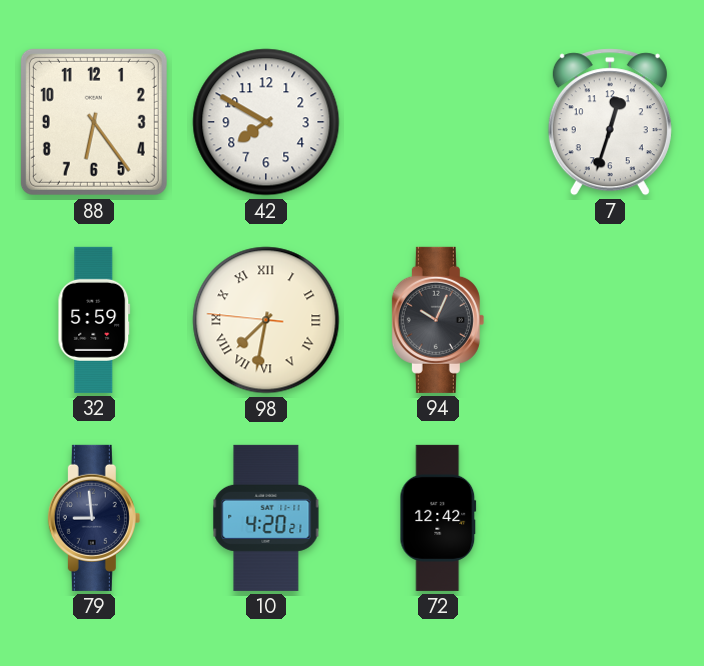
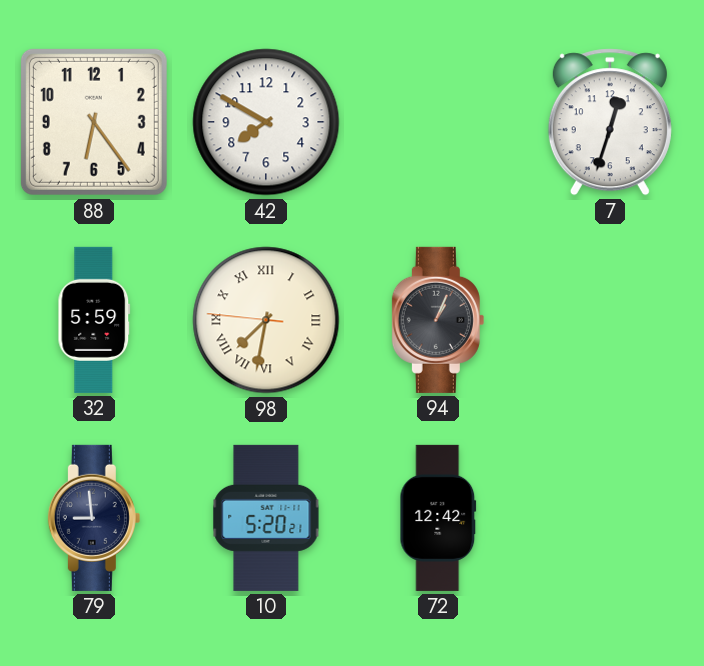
94: 10:04 -> 1:04 (438, 320)
10: 4:20 -> 5:20 (266, 518)
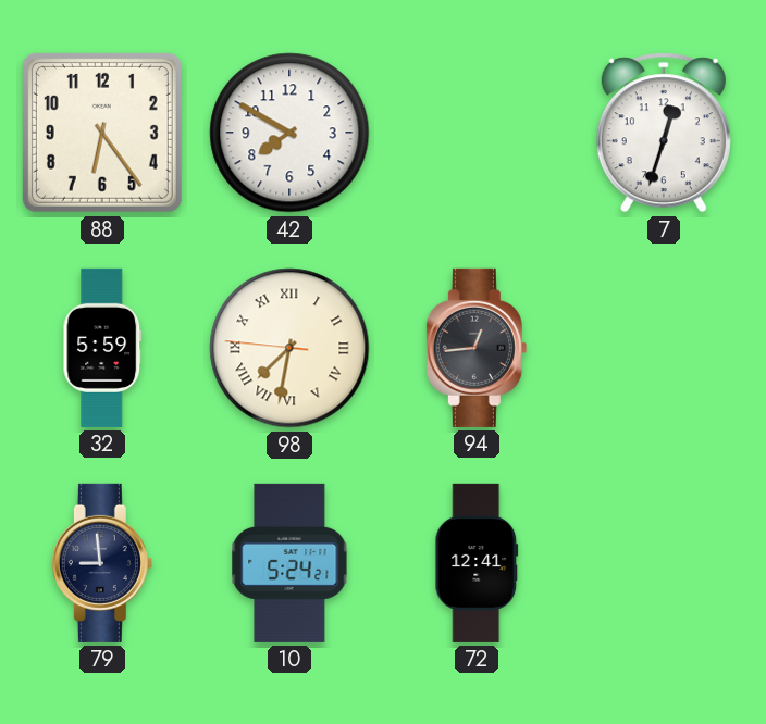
94: 1:04 -> 12:44 (477, 348)
10: 5:20 -> 5:24 (289, 563)
72: 12:42 -> 12:41 (477, 563)
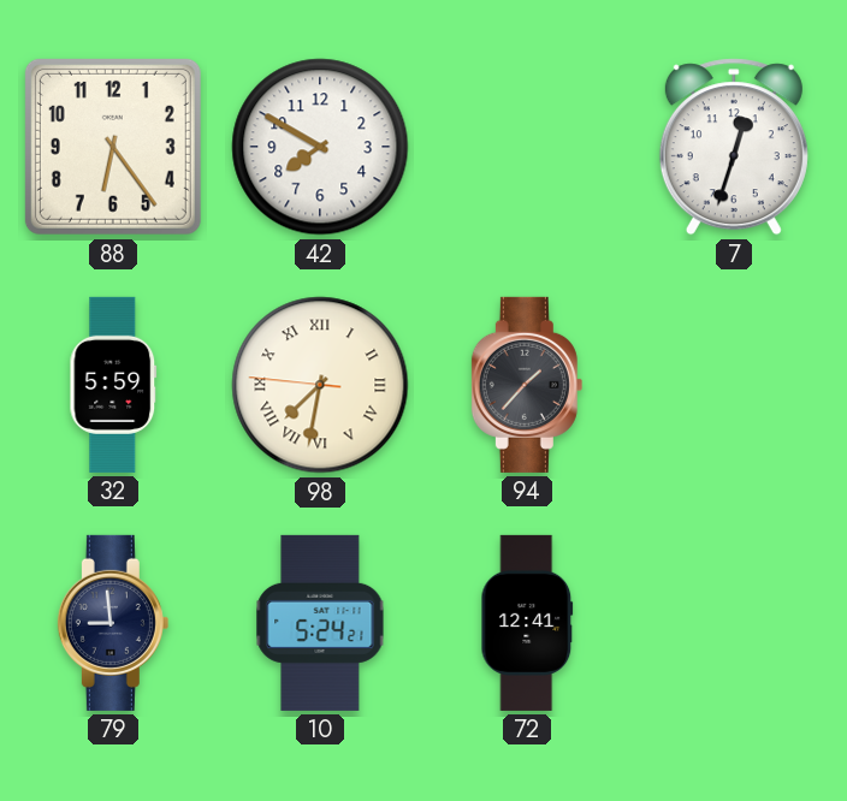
94: 12:44 -> 1:37 (527, 385)
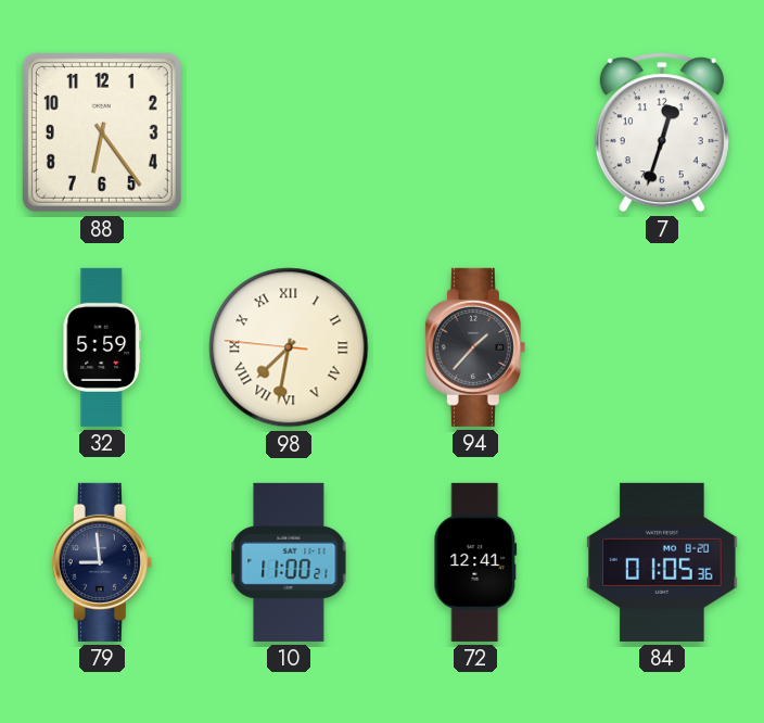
42: 7:50 -> none (320, 147)
10: 5:24 -> 11:00 (289, 562)
84: none -> 01:05 (662, 562)
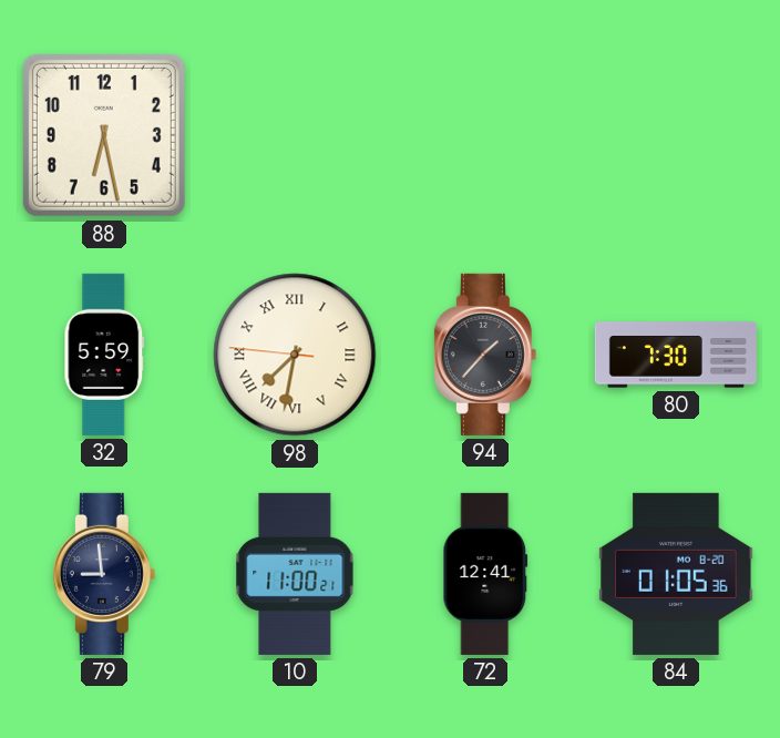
88: 6:24 -> 6:28 (104, 135)
7: 12:33 -> none (662, 132)
80: none -> 7:30 (676, 355)
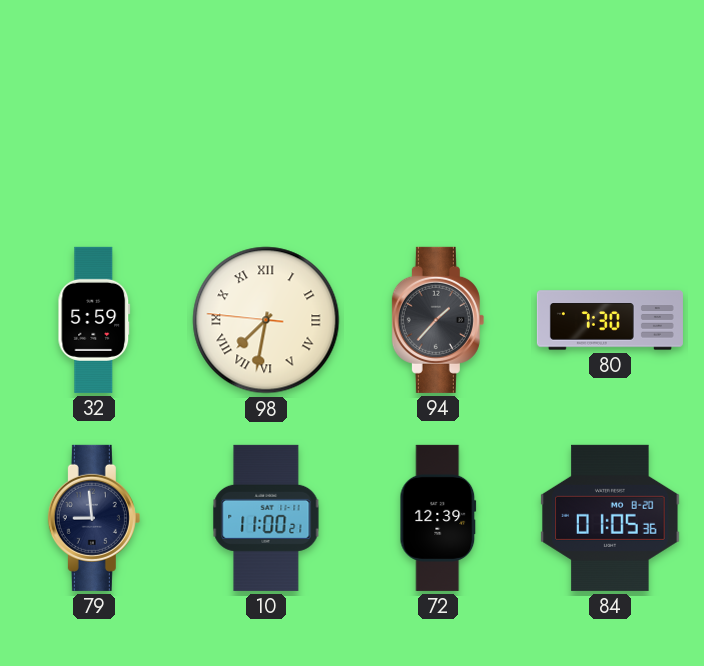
88: 6:28 -> none (104, 135)
72: 12:41 -> 12:39 (438, 518)
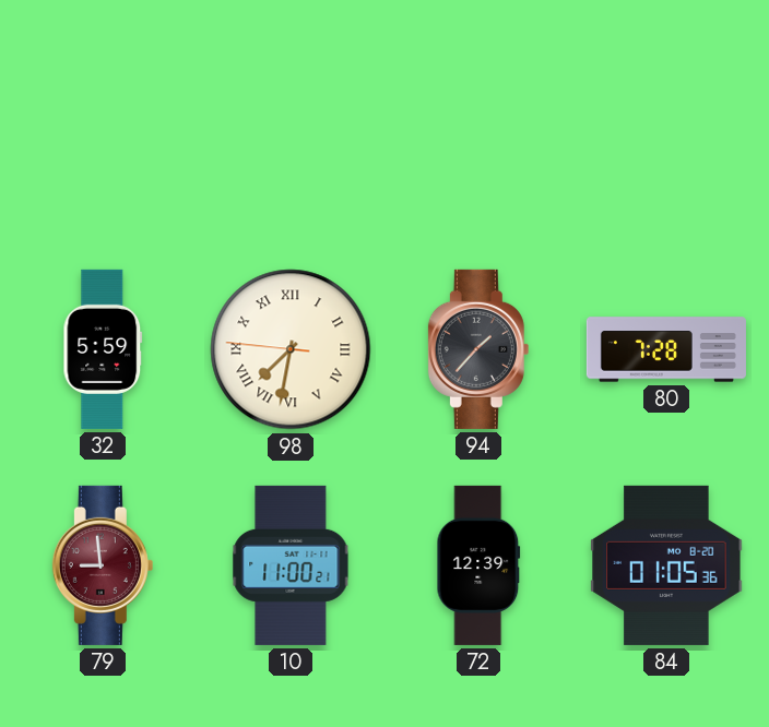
80: 7:30 -> 7:28 (666, 349)
79 dial: navy -> burgundy (103, 565)
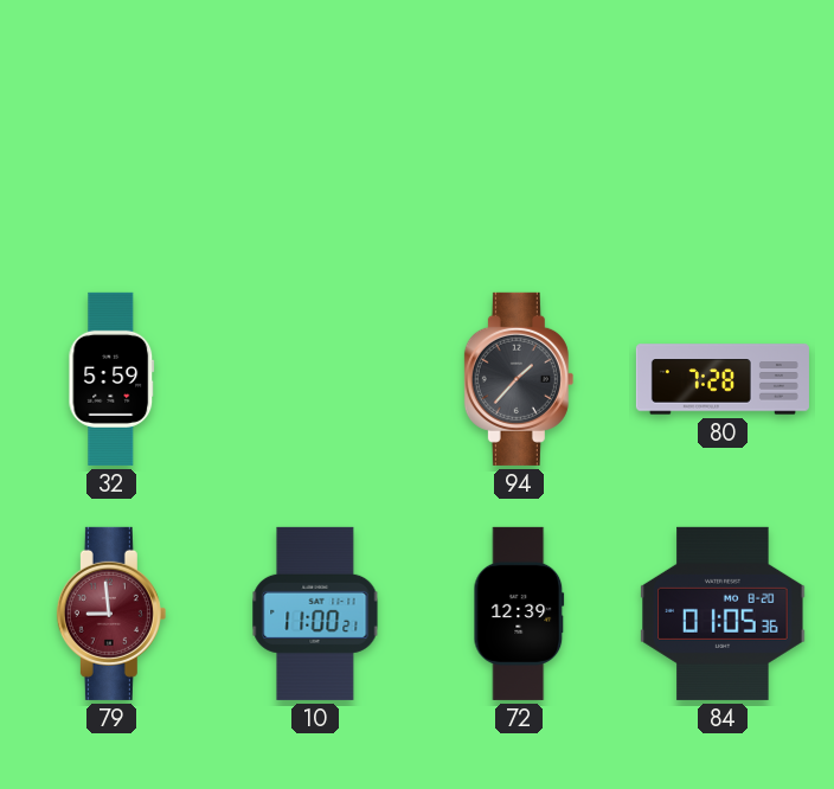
98: 7:31 -> none (291, 349)
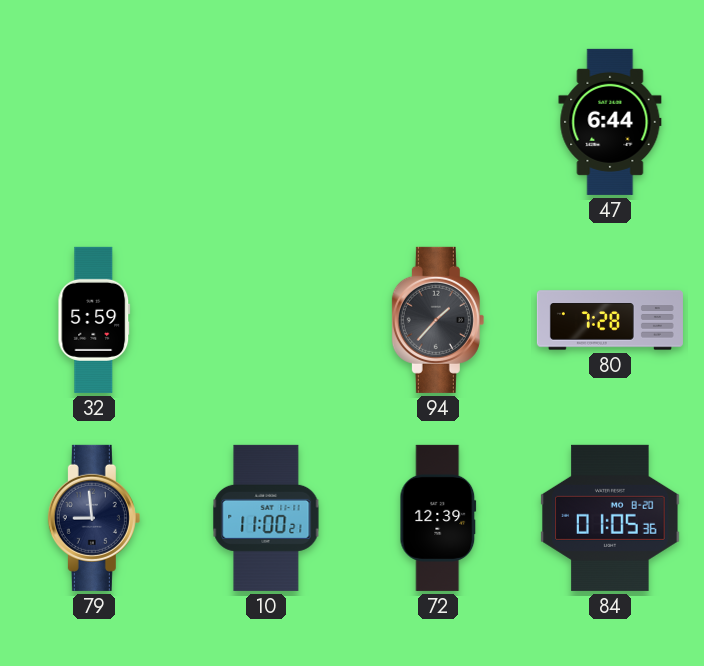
47: none -> 6:44 (610, 122)
79 dial: burgundy -> navy (94, 518)
